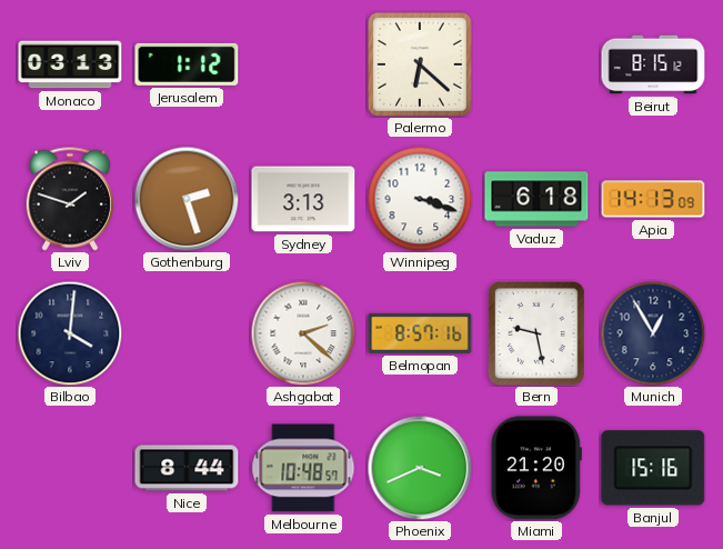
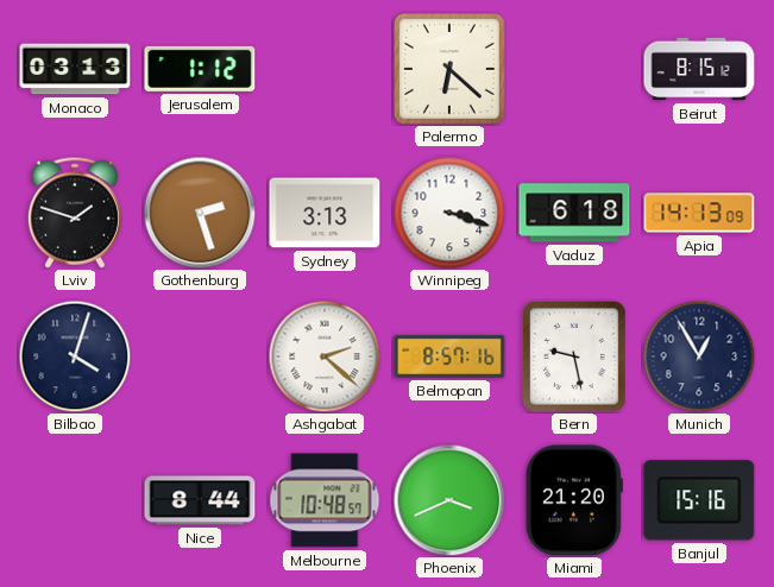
Bilbao: 4:01 -> 4:03 (75, 356)
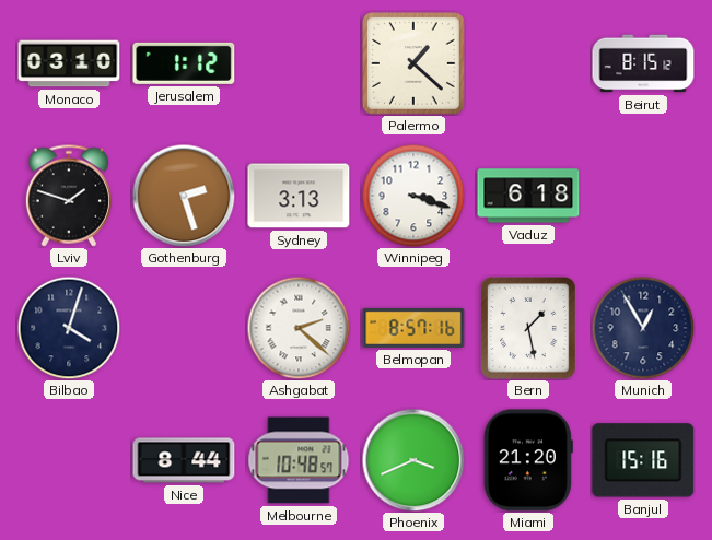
Monaco: 03:13 -> 03:10 (69, 63)
Palermo: 6:22 -> 1:22 (413, 63)
Apia: 14:13 -> none (699, 213)
Bern: 9:28 -> 1:28 (529, 329)
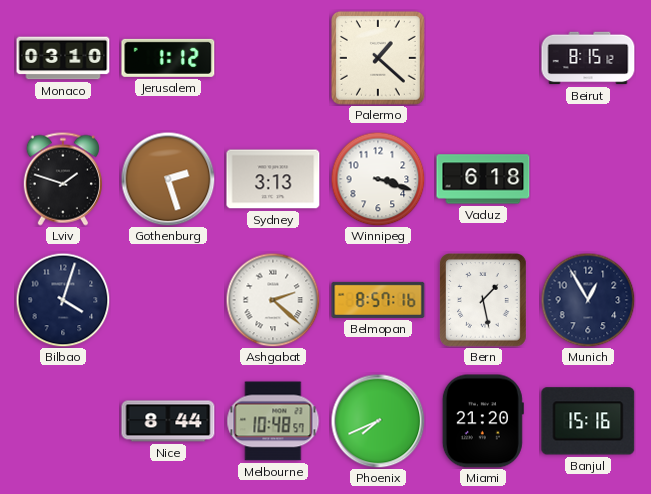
Phoenix: 3:41 -> 7:41 (378, 421)
